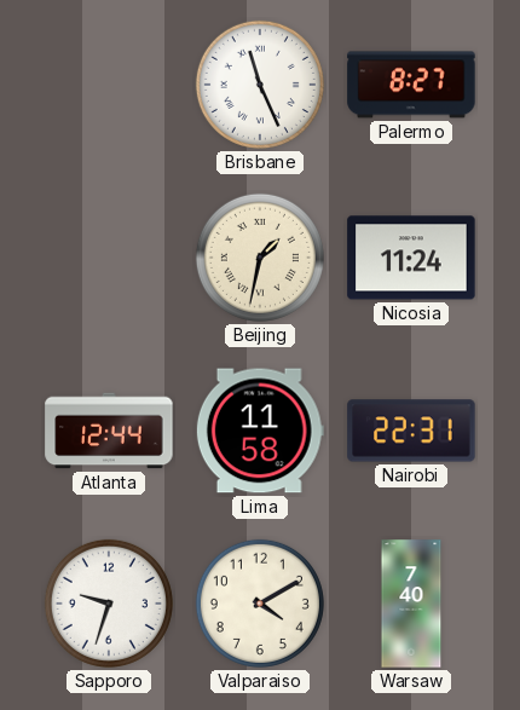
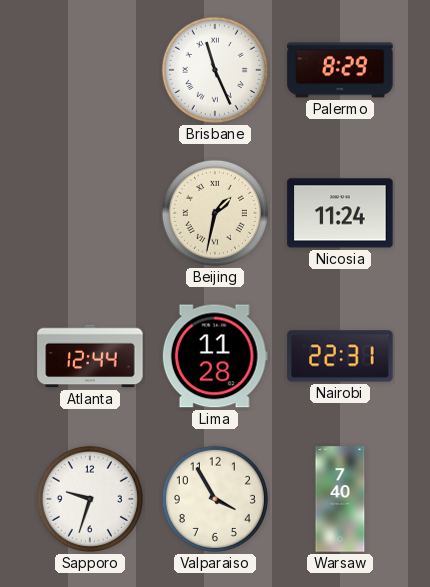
Palermo: 8:27 -> 8:29 (340, 70)
Lima: 11:58 -> 11:28 (215, 356)
Valparaiso: 4:10 -> 3:55 (215, 499)
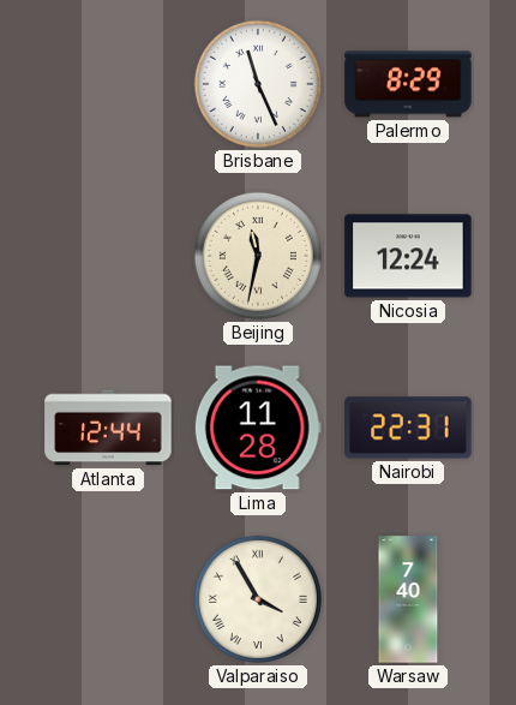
Beijing: 1:32 -> 11:32 (258, 256)
Nicosia: 11:24 -> 12:24 (408, 256)
Sapporo: 9:33 -> none (90, 499)
Valparaiso numerals: Arabic -> Roman (258, 599)
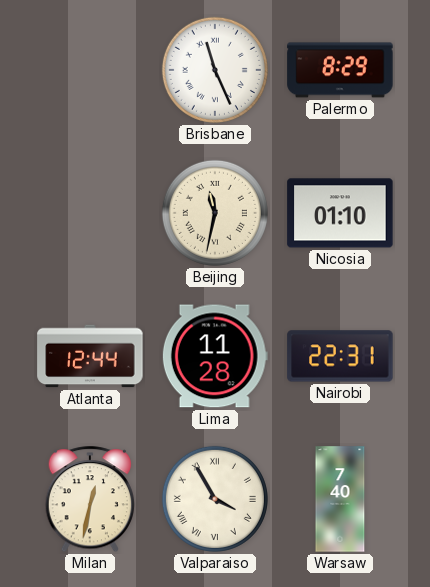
Nicosia: 12:24 -> 01:10 (340, 213)
Milan: none -> 12:32 (89, 500)
